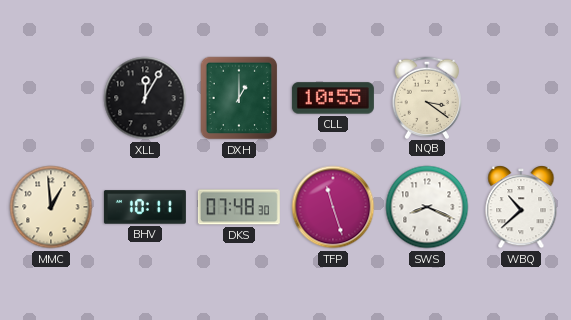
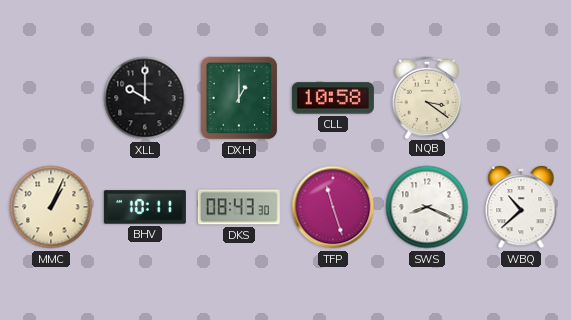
XLL: 12:05 -> 10:00 (145, 98)
CLL: 10:55 -> 10:58 (333, 98)
MMC: 12:59 -> 1:04 (51, 207)
DKS: 07:48 -> 08:43 (239, 207)
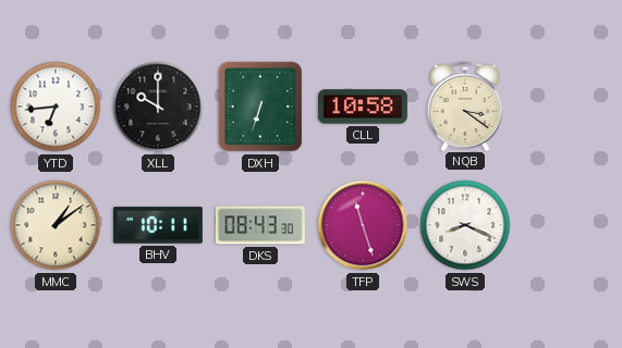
YTD: none -> 6:44 (56, 107)
DXH: 1:00 -> 6:33 (260, 107)
MMC: 1:04 -> 1:09 (56, 225)
WBQ: 10:38 -> none (521, 207)
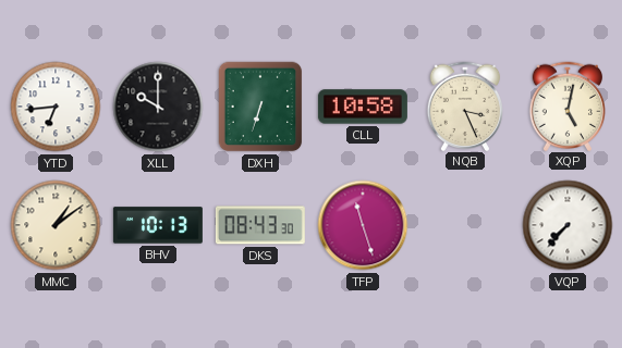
NQB: 3:21 -> 3:26 (465, 105)
XQP: none -> 5:02 (568, 105)
BHV: 10:11 -> 10:13 (158, 225)
SWS: 8:19 -> none (465, 225)
VQP: none -> 7:37 (568, 225)
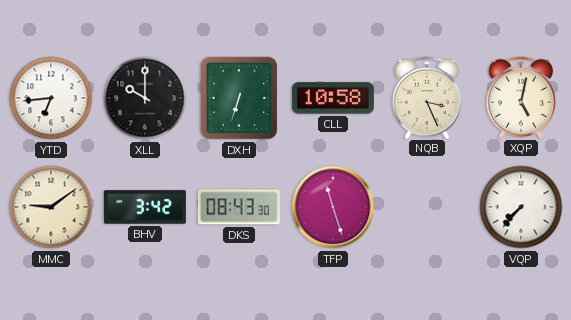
MMC: 1:09 -> 9:09 (51, 207)
BHV: 10:13 -> 3:42 (145, 207)
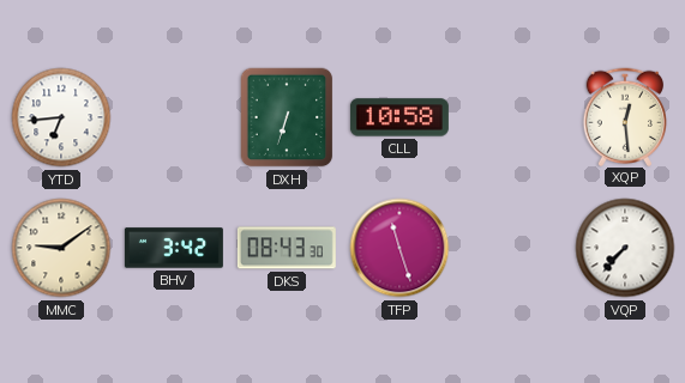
XLL: 10:00 -> none (145, 98)
NQB: 3:26 -> none (427, 97)
XQP: 5:02 -> 12:29 (625, 116)
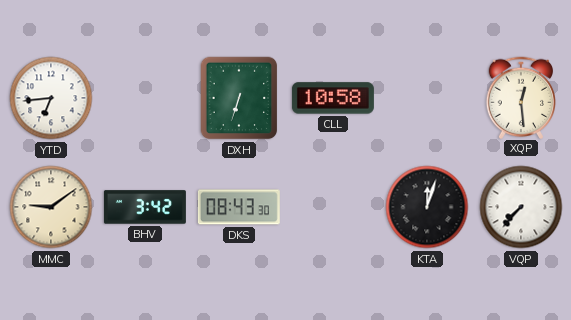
TFP: 11:27 -> none (399, 248)
KTA: none -> 12:03 (427, 207)
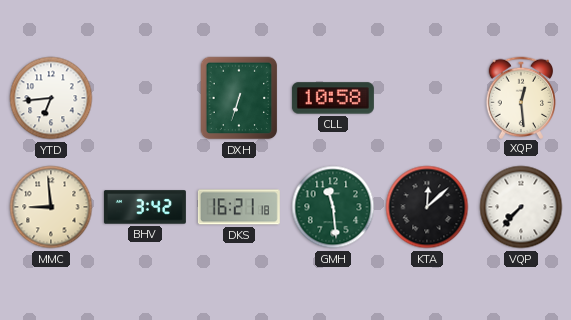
MMC: 9:09 -> 8:59 (51, 207)
DKS: 08:43 -> 16:21 (239, 207)
GMH: none -> 11:29 (333, 207)
KTA: 12:03 -> 12:08 (427, 207)
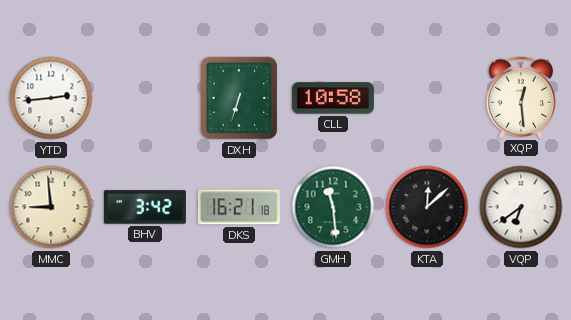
YTD: 6:44 -> 2:44 (51, 98)
VQP: 7:37 -> 6:39 (521, 207)
